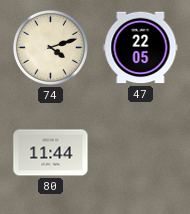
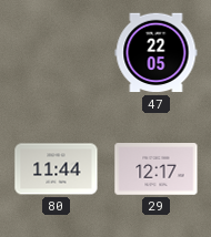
74: 4:12 -> none (50, 47)
29: none -> 12:17 (157, 169)
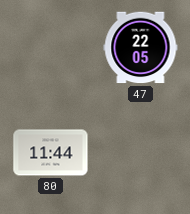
29: 12:17 -> none (157, 169)
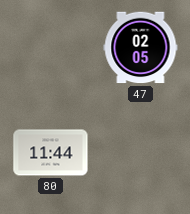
47: 22:05 -> 02:05 (141, 48)
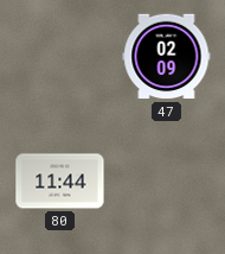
47: 02:05 -> 02:09 (167, 57)
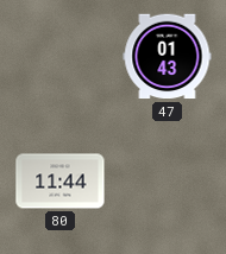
47: 02:09 -> 01:43 (168, 57)
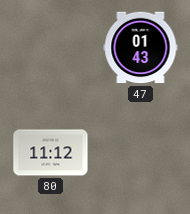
80: 11:44 -> 11:12 (51, 153)
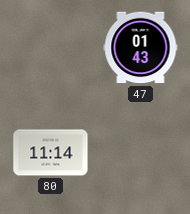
80: 11:12 -> 11:14 (51, 153)
